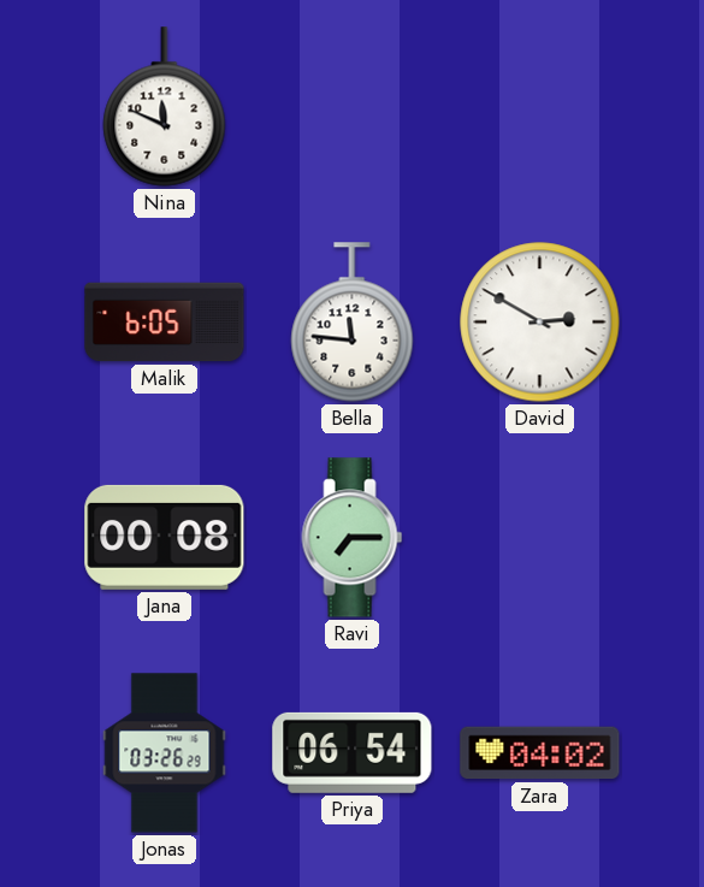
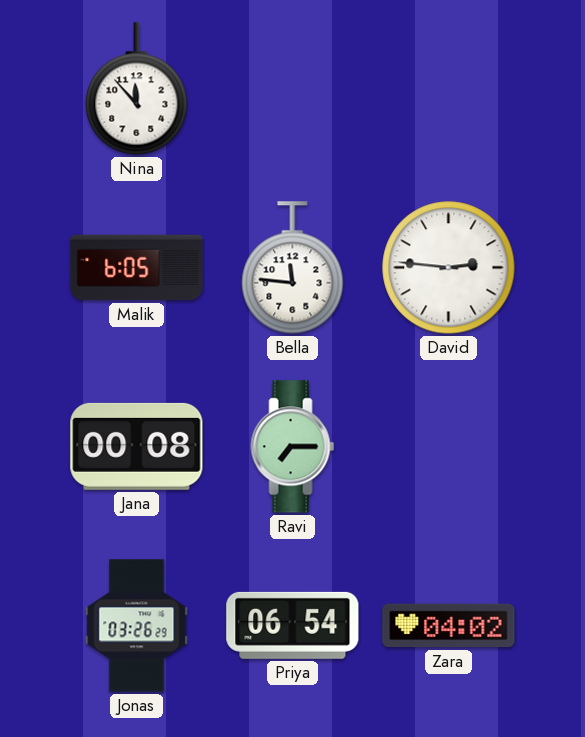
Nina: 11:49 -> 11:53 (137, 89)
David: 2:50 -> 2:46 (449, 268)
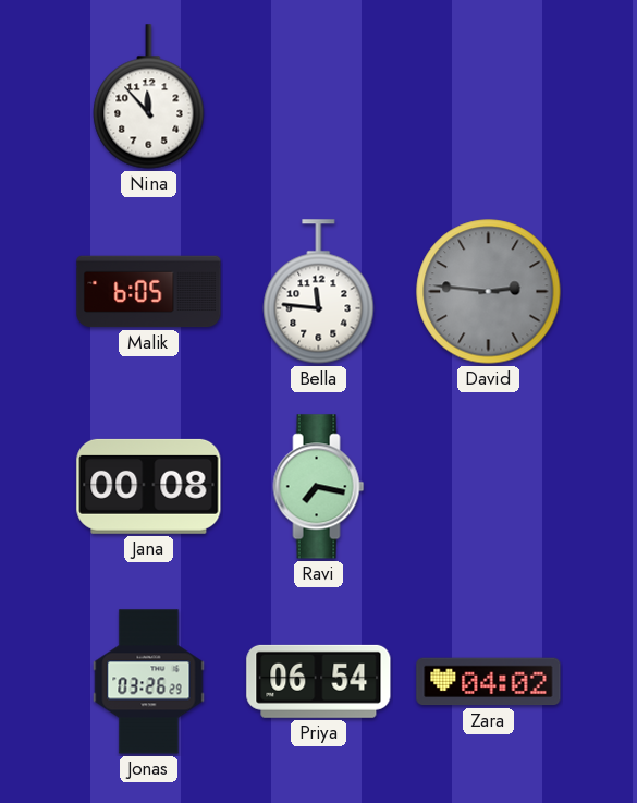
David dial: white -> grey (489, 292)
Ravi: 7:15 -> 7:17 (319, 487)
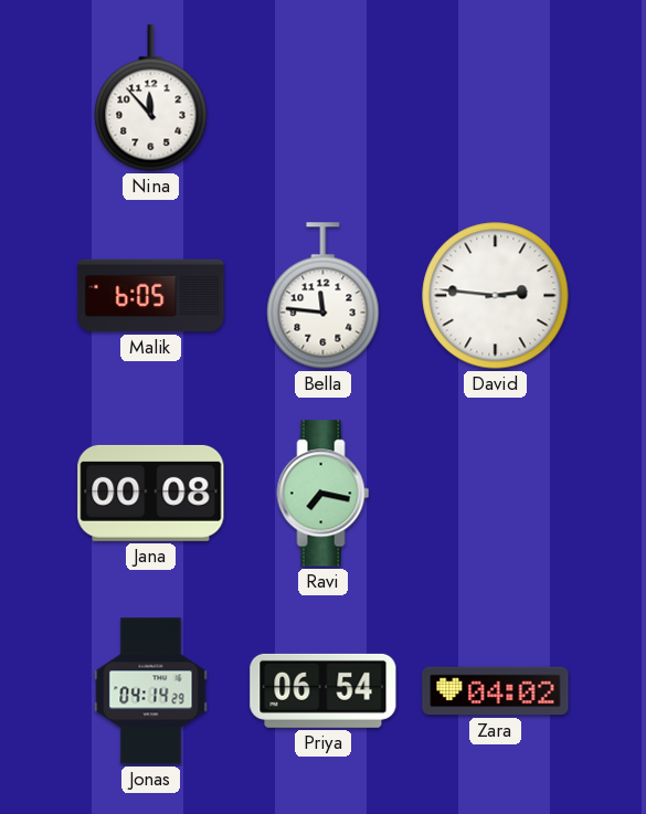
David dial: grey -> white (496, 296)
Jonas: 03:26 -> 04:14 (151, 691)
